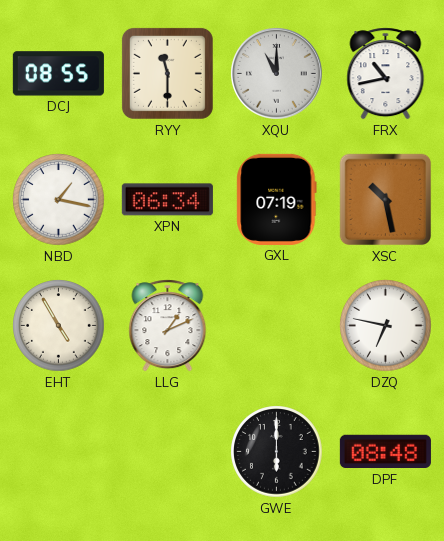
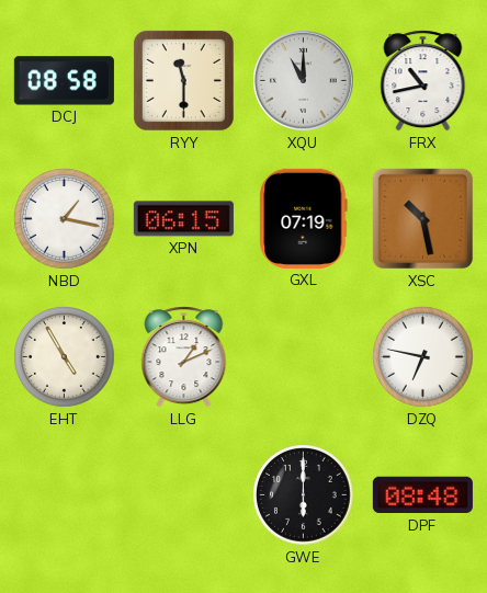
DCJ: 08:55 -> 08:58 (64, 81)
XPN: 06:34 -> 06:15 (183, 219)
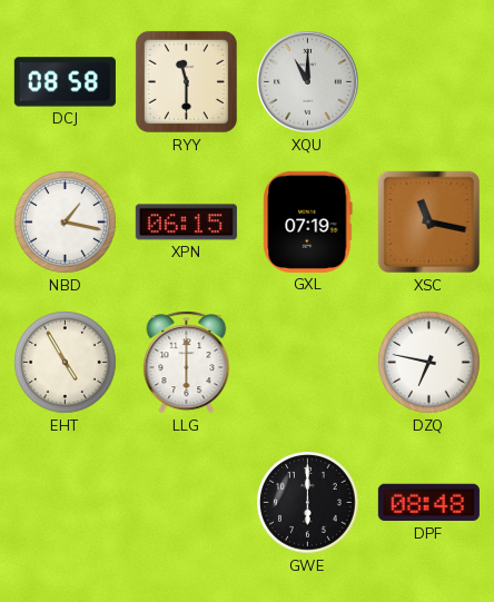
FRX: 10:43 -> none (423, 81)
XSC: 10:28 -> 11:17 (429, 223)
LLG: 1:11 -> 6:00 (187, 363)
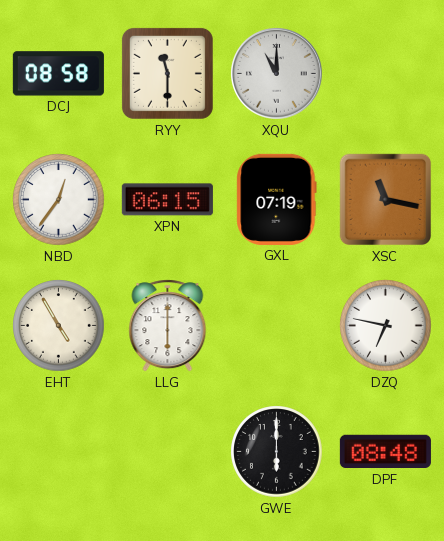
NBD: 1:17 -> 12:36 (59, 200)
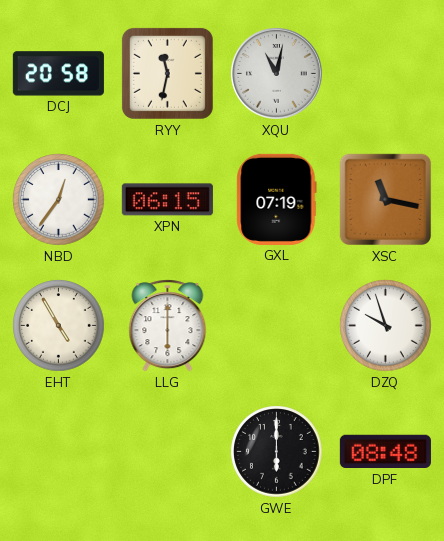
DCJ: 08:58 -> 20:58 (58, 74)
RYY: 11:30 -> 11:32 (167, 73)
XQU: 11:00 -> 11:02 (277, 74)
DZQ: 6:47 -> 9:57 (386, 326)
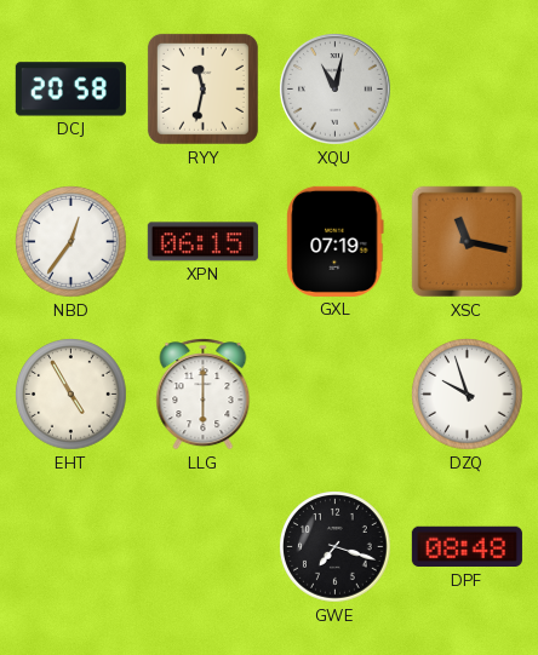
GWE: 6:00 -> 7:18 (336, 547)
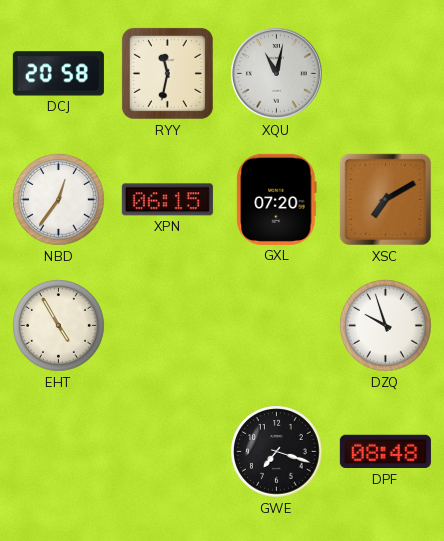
GXL: 07:19 -> 07:20 (277, 199)
XSC: 11:17 -> 7:10 (386, 200)
LLG: 6:00 -> none (204, 395)
